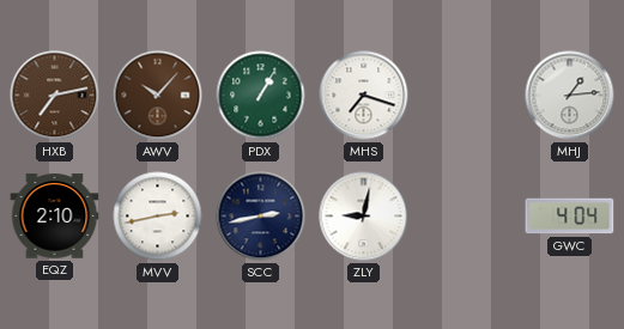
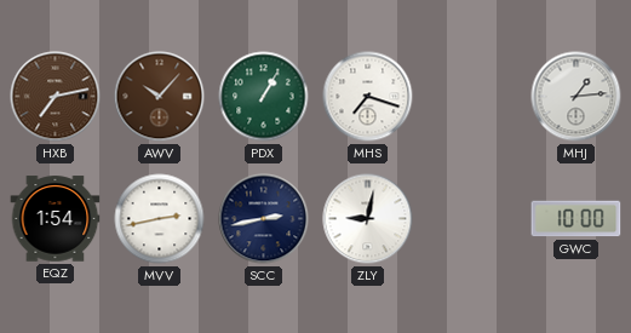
EQZ: 2:10 -> 1:54 (56, 219)
GWC: 4:04 -> 10:00 (576, 219)
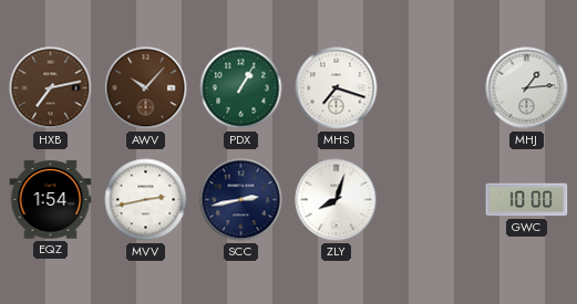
ZLY: 9:02 -> 8:03 (337, 200)
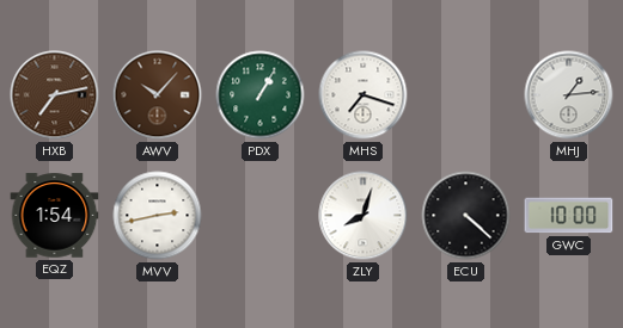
SCC: 2:43 -> none (241, 200)
ECU: none -> 4:22 (466, 216)
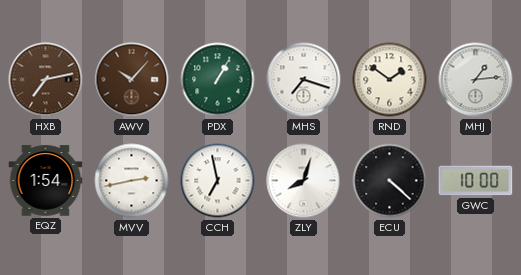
RND: none -> 1:51 (390, 80)
CCH: none -> 6:58 (218, 181)
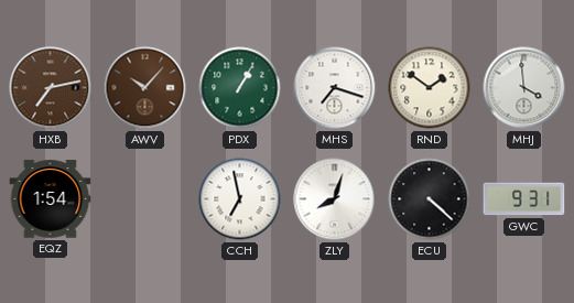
MHJ: 1:14 -> 3:59 (524, 88)
MVV: 2:43 -> none (132, 181)
GWC: 10:00 -> 9:31 (524, 199)
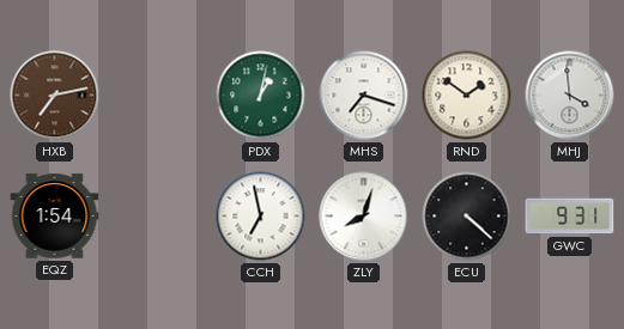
AWV: 10:07 -> none (145, 88)
PDX: 1:05 -> 1:02 (261, 96)
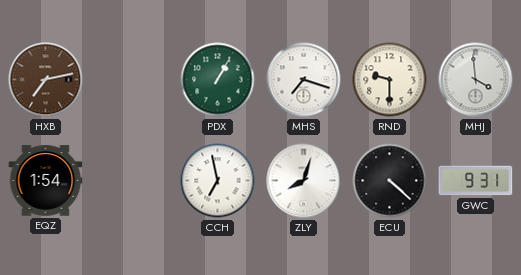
PDX: 1:02 -> 1:05 (218, 80)
RND: 1:51 -> 9:30 (390, 80)
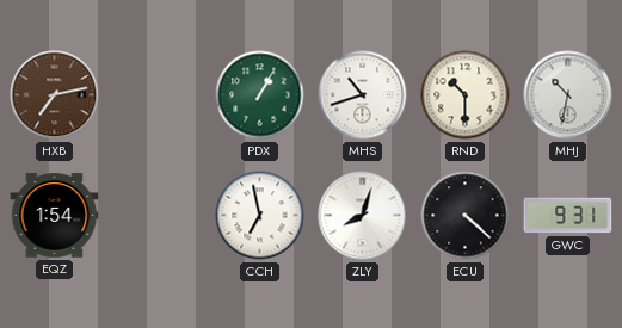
MHS: 7:18 -> 10:42 (363, 95)
RND: 9:30 -> 10:30 (466, 95)
MHJ: 3:59 -> 10:32 (568, 95)
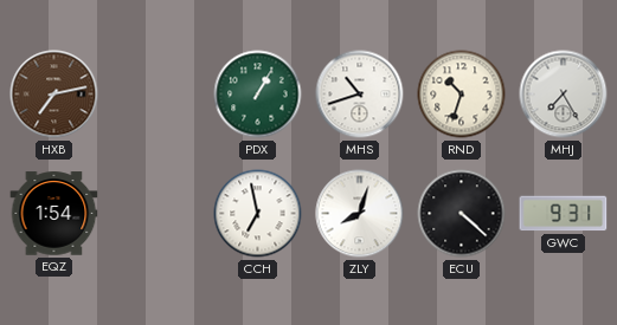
RND: 10:30 -> 10:33 (462, 95)
MHJ: 10:32 -> 7:25 (564, 95)
